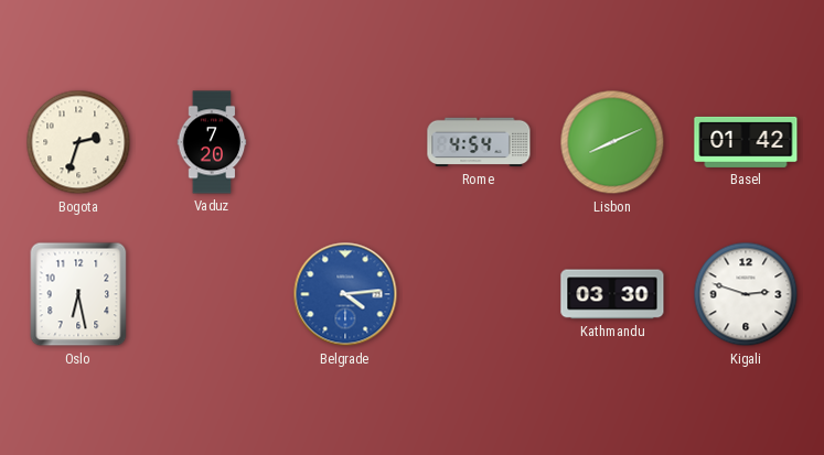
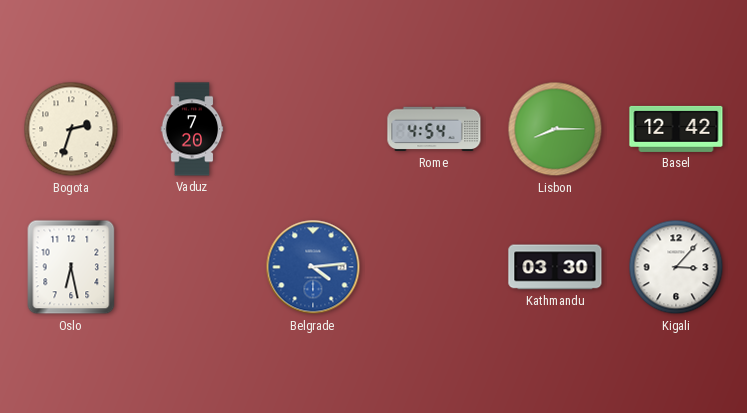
Lisbon: 8:11 -> 8:15 (555, 129)
Basel: 01:42 -> 12:42 (676, 129)
Kigali: 2:48 -> 3:07 (676, 267)
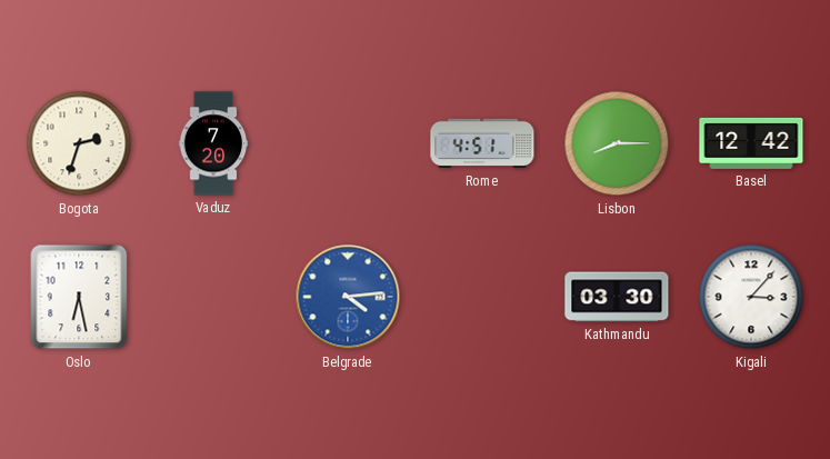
Rome: 4:54 -> 4:51 (482, 143)
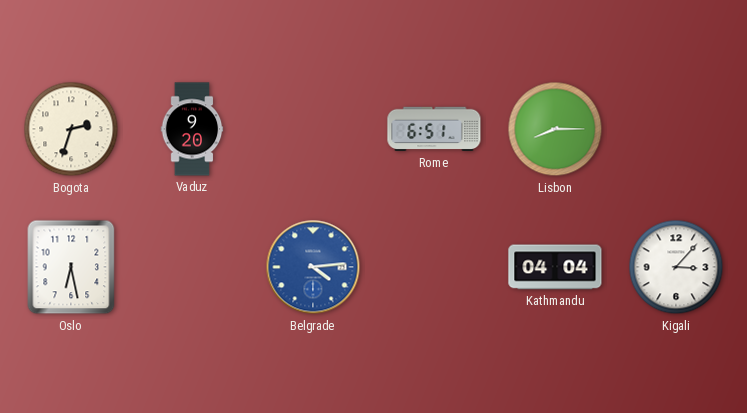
Vaduz: 7:20 -> 9:20 (192, 129)
Rome: 4:51 -> 6:51 (434, 129)
Basel: 12:42 -> none (751, 143)
Kathmandu: 03:30 -> 04:04 (555, 267)
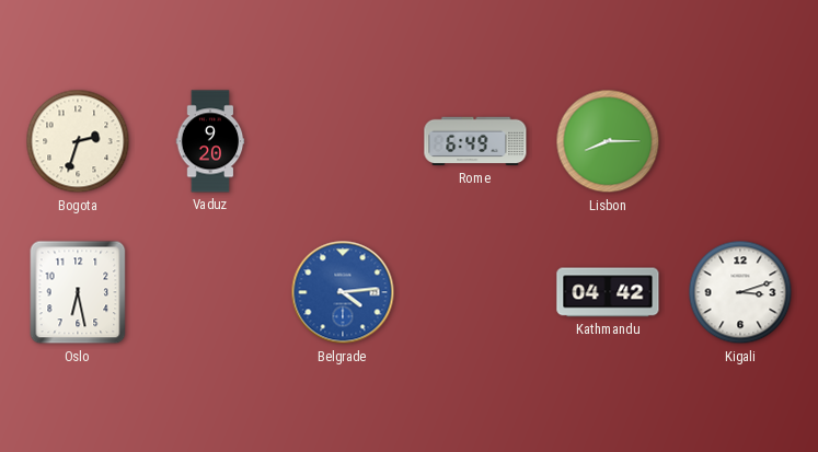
Rome: 6:51 -> 6:49 (475, 141)
Kathmandu: 04:04 -> 04:42 (608, 292)
Kigali: 3:07 -> 3:12 (740, 292)
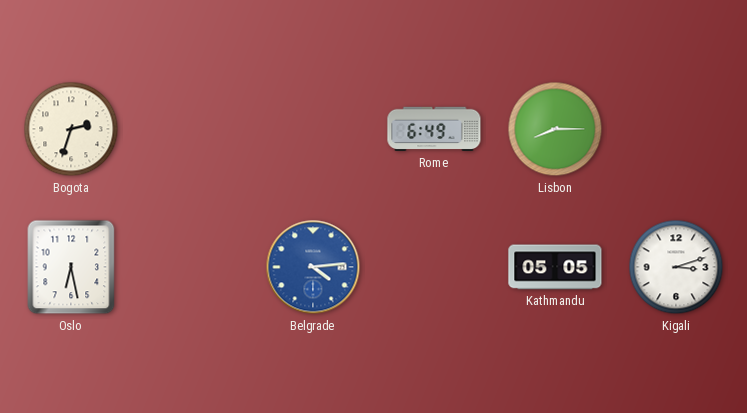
Vaduz: 9:20 -> none (210, 141)
Kathmandu: 04:42 -> 05:05 (555, 267)
